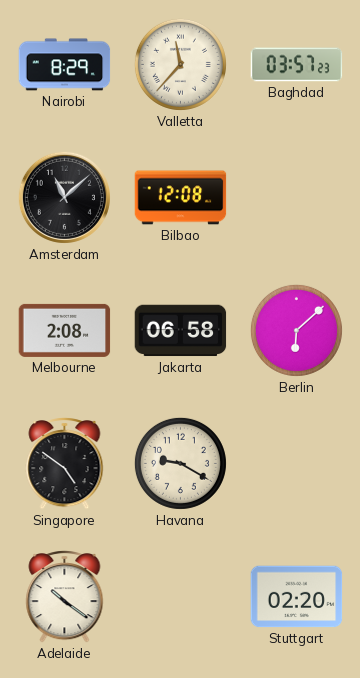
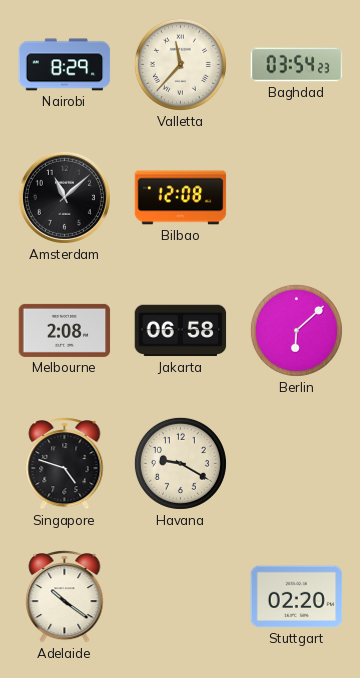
Baghdad: 03:57 -> 03:54 (297, 65)
Singapore: 4:51 -> 4:48 (65, 464)
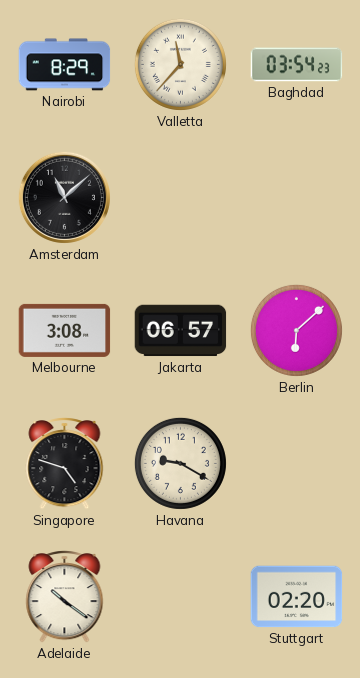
Bilbao: 12:08 -> none (181, 198)
Melbourne: 2:08 -> 3:08 (65, 330)
Jakarta: 06:58 -> 06:57 (181, 331)
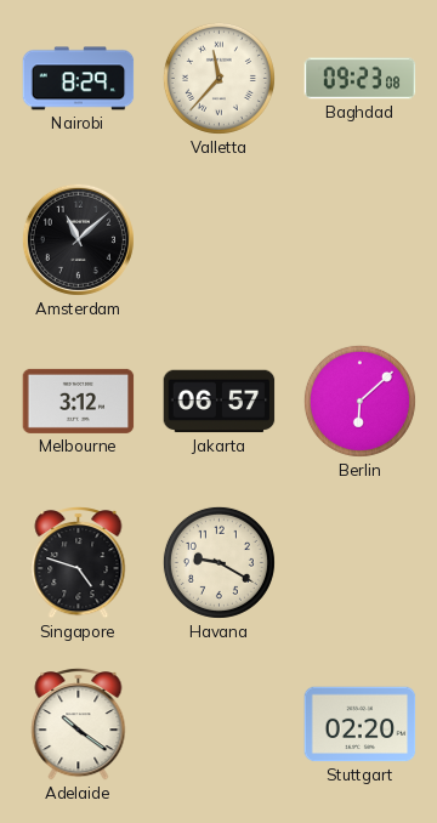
Baghdad: 03:54 -> 09:23 (361, 79)
Melbourne: 3:08 -> 3:12 (79, 401)
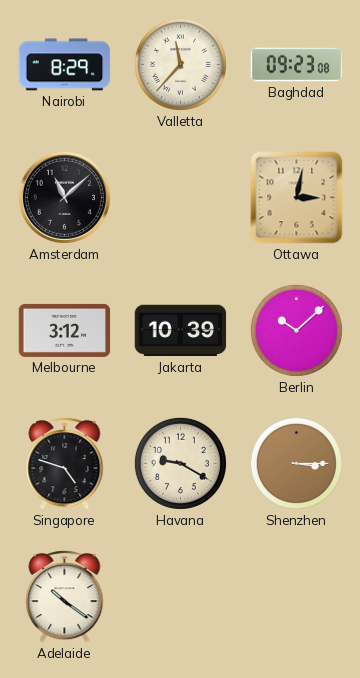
Ottawa: none -> 3:02 (297, 198)
Jakarta: 06:57 -> 10:39 (181, 331)
Berlin: 6:08 -> 10:08 (296, 330)
Shenzhen: none -> 3:15 (296, 463)
Stuttgart: 02:20 -> none (361, 725)
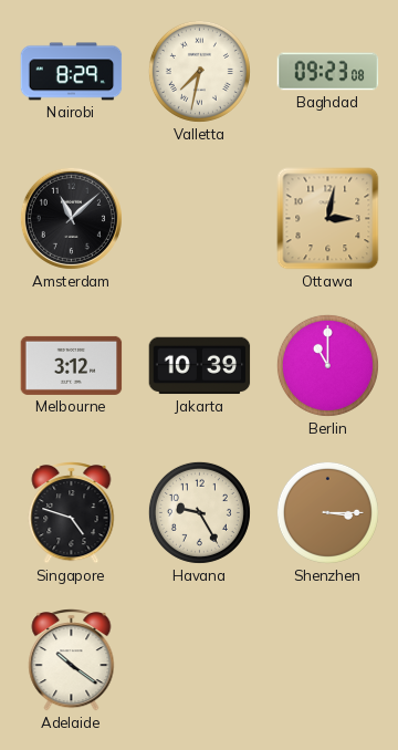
Valletta: 11:37 -> 7:32 (199, 71)
Berlin: 10:08 -> 11:00 (327, 365)
Havana: 9:20 -> 9:25 (199, 512)
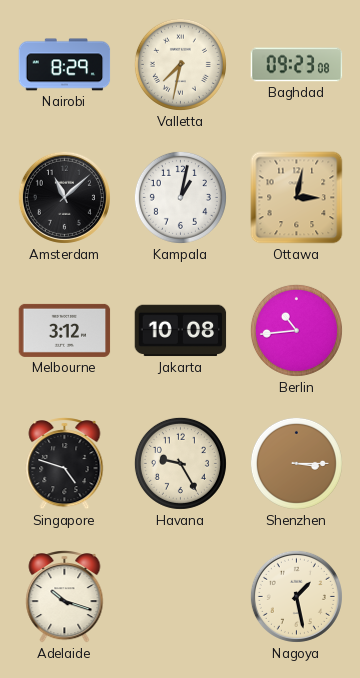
Kampala: none -> 1:02 (180, 197)
Jakarta: 10:39 -> 10:08 (181, 331)
Berlin: 11:00 -> 10:44 (296, 330)
Adelaide: 10:21 -> 10:18 (65, 597)
Nagoya: none -> 1:28 (296, 596)
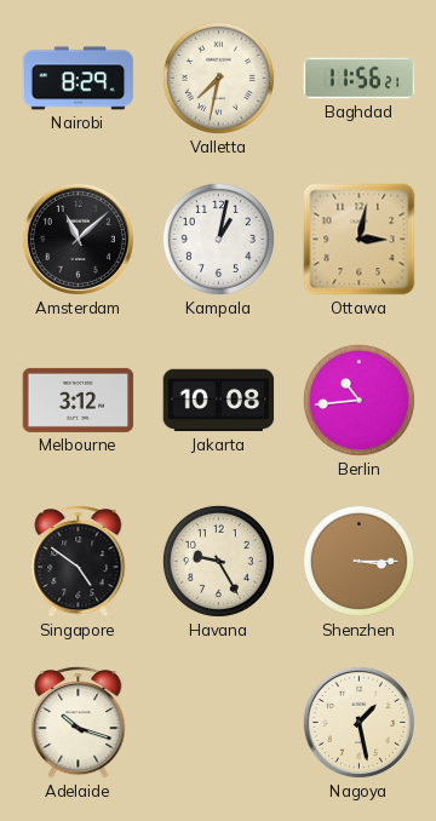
Baghdad: 09:23 -> 11:56 (360, 79)
Singapore: 4:48 -> 4:51 (79, 562)
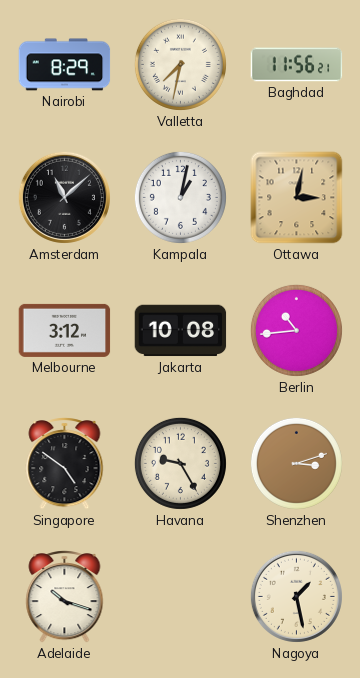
Shenzhen: 3:15 -> 3:12 (296, 463)
